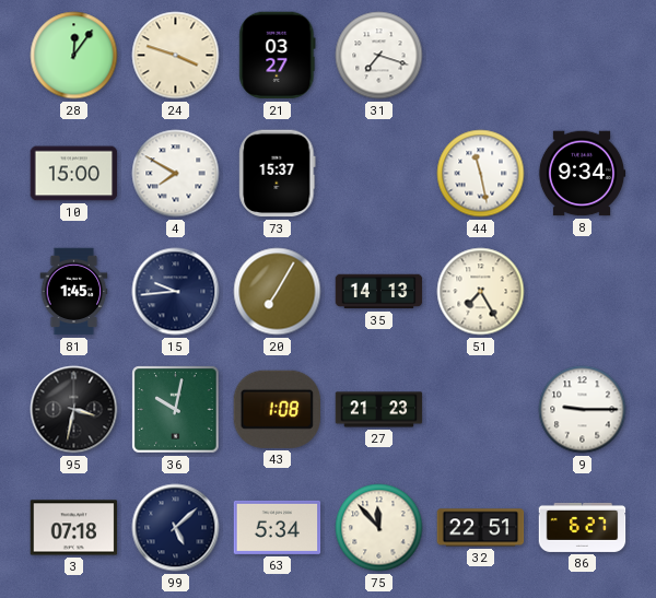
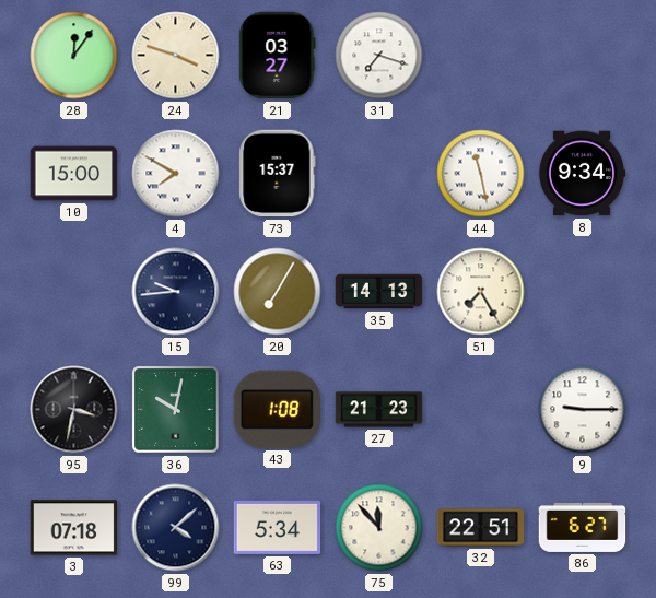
81: 1:45 -> none (74, 292)
99: 5:08 -> 4:08 (176, 528)
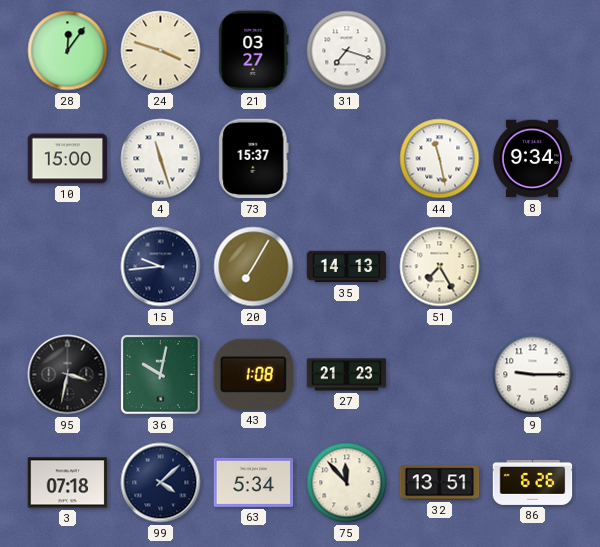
4: 7:50 -> 11:27 (161, 159)
32: 22:51 -> 13:51 (440, 483)
86: 6:27 -> 6:26 (533, 482)
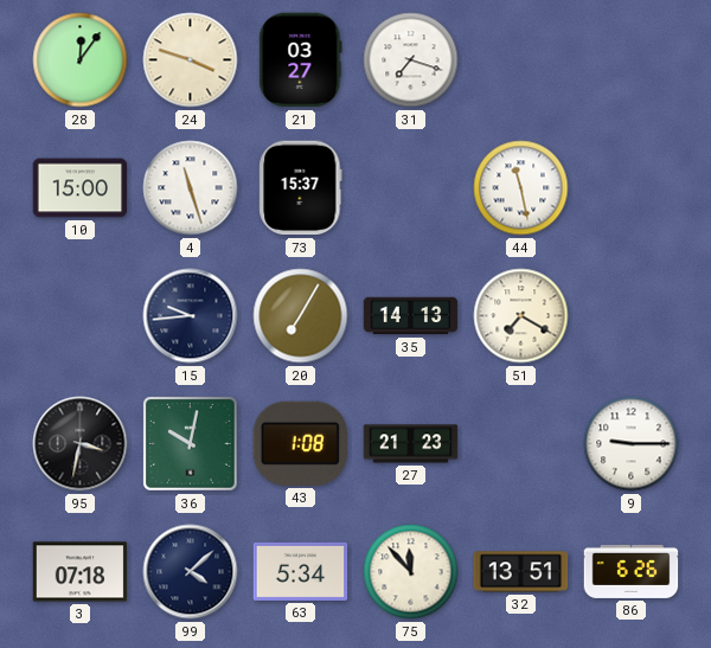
8: 9:34 -> none (532, 159)
51: 7:25 -> 7:20 (521, 316)
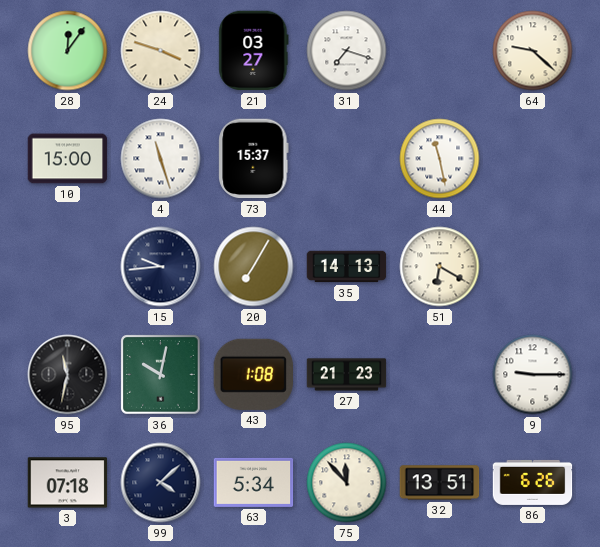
64: none -> 9:22 (533, 51)
51: 7:20 -> 6:20 (440, 267)
95: 3:32 -> 11:32 (68, 375)
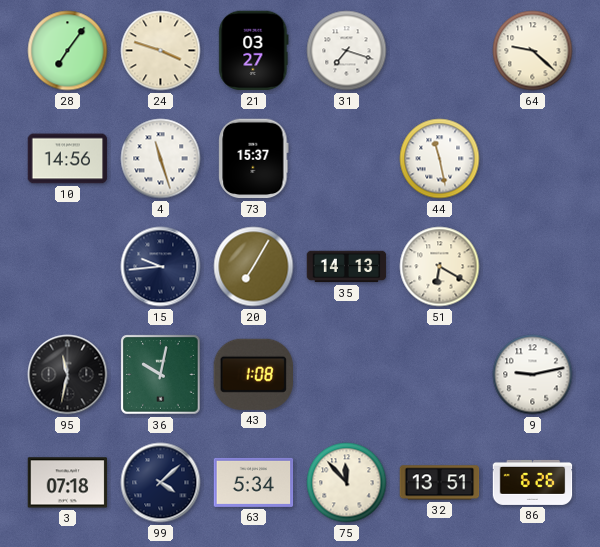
28: 12:06 -> 7:06 (68, 51)
10: 15:00 -> 14:56 (68, 159)
27: 21:23 -> none (347, 375)
9: 9:15 -> 9:13 (533, 375)
